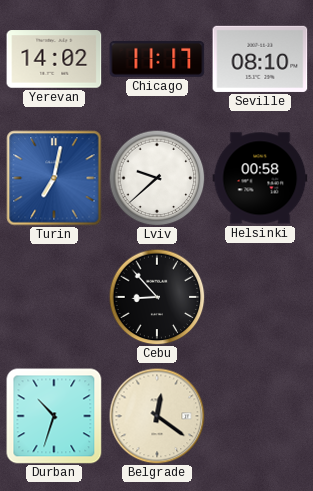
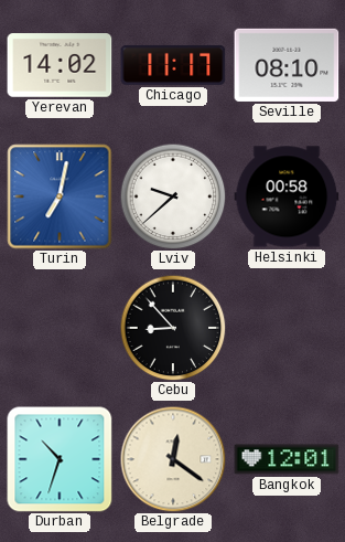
Bangkok: none -> 12:01 (287, 459)
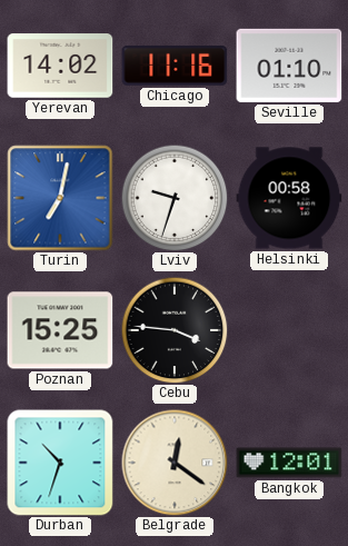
Chicago: 11:17 -> 11:16 (175, 66)
Seville: 08:10 -> 01:10 (289, 66)
Lviv: 9:38 -> 9:33 (175, 198)
Poznan: none -> 15:25 (60, 330)
Cebu: 8:53 -> 3:46 (175, 330)
